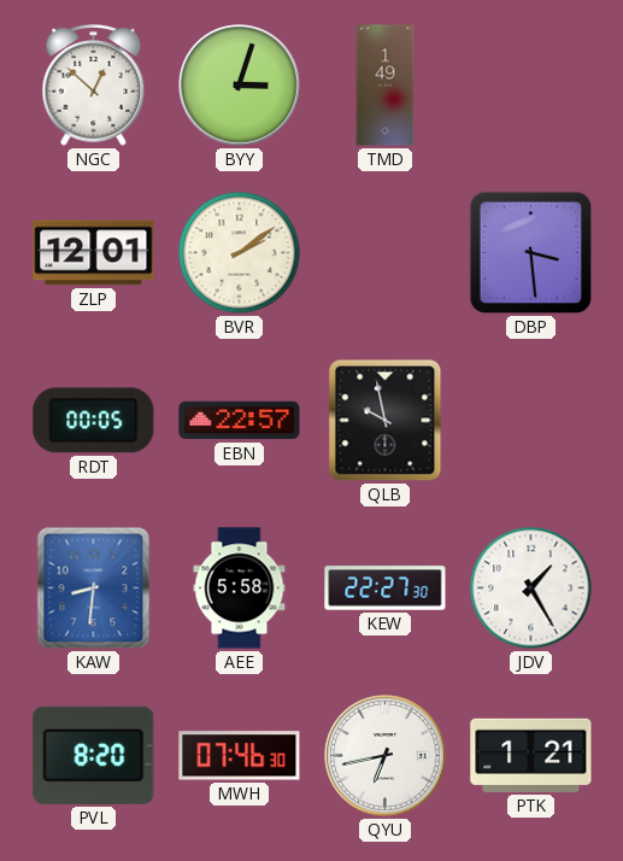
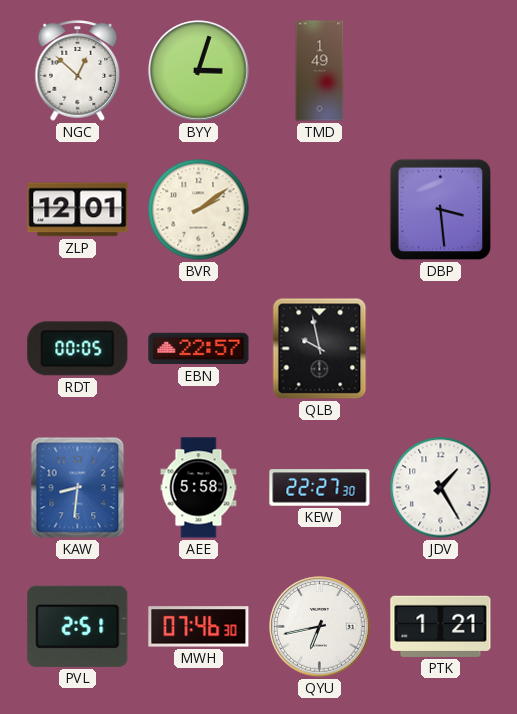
PVL: 8:20 -> 2:51 (78, 626)
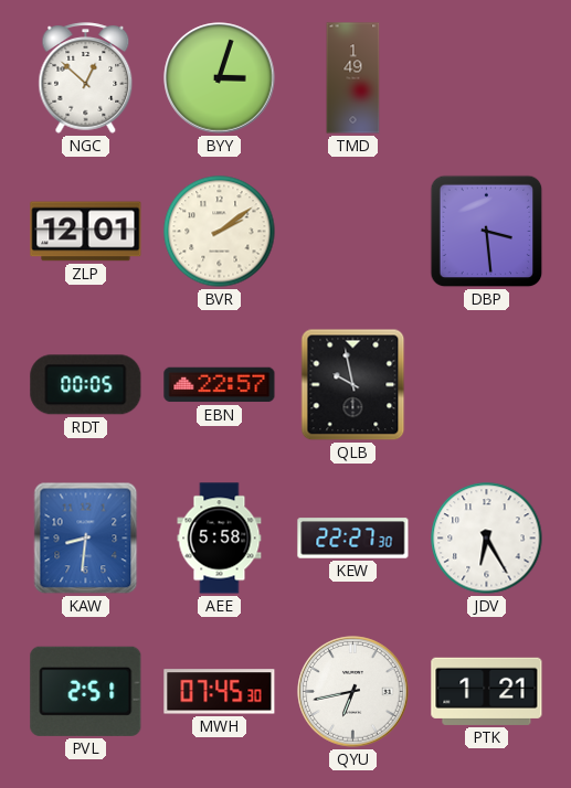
JDV: 1:25 -> 6:25 (487, 539)
MWH: 07:46 -> 07:45 (220, 692)
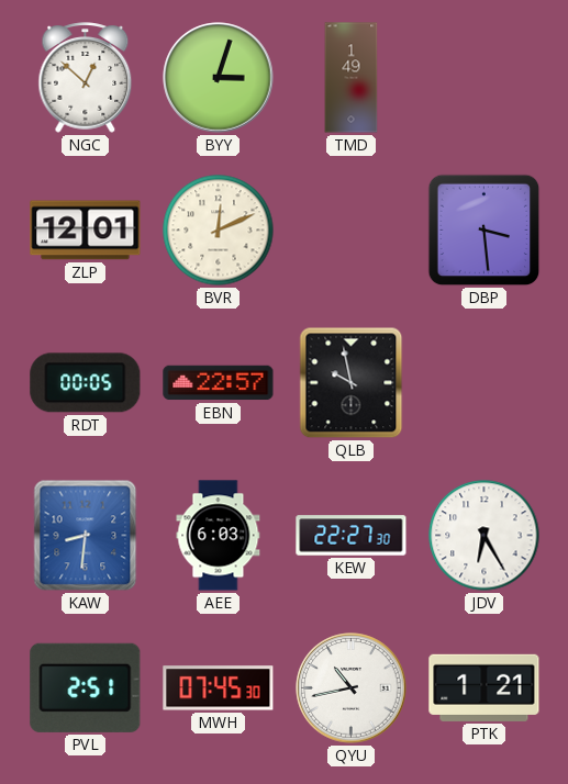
BVR: 2:09 -> 12:11 (219, 231)
AEE: 5:58 -> 6:03 (219, 536)
QYU: 6:43 -> 10:43 (352, 688)
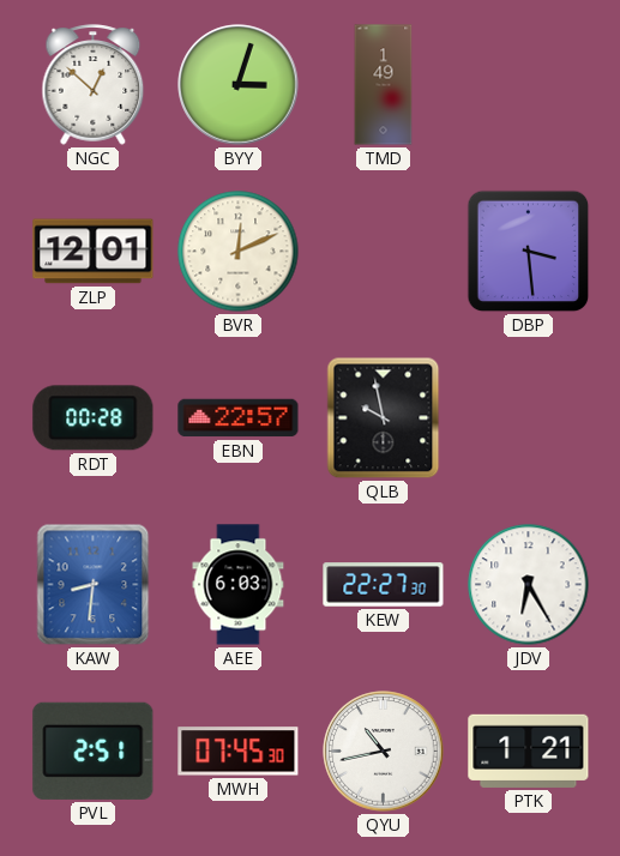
RDT: 00:05 -> 00:28 (94, 418)
